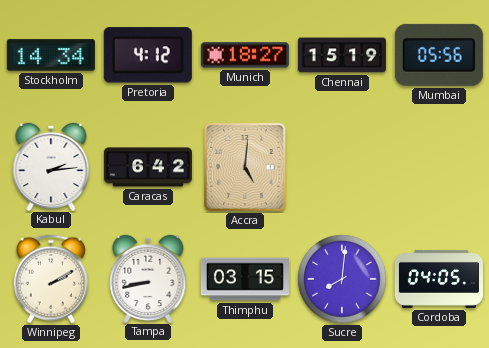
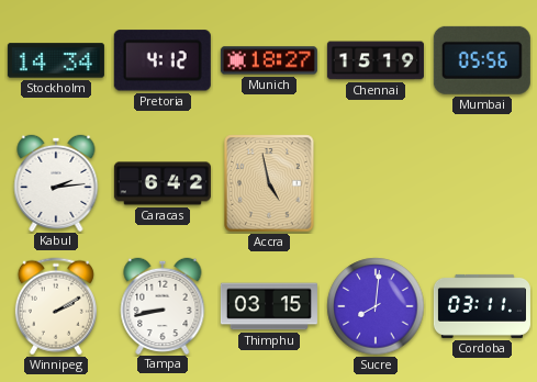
Accra: 5:01 -> 4:58 (269, 183)
Cordoba: 04:05 -> 03:11 (482, 306)
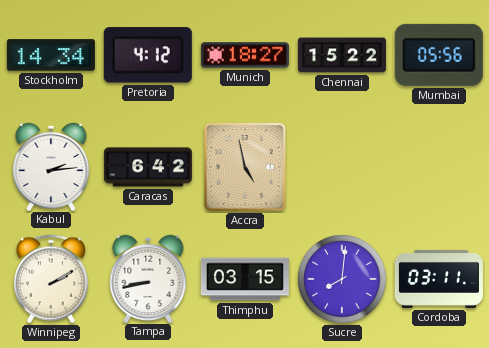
Chennai: 15:19 -> 15:22 (342, 55)
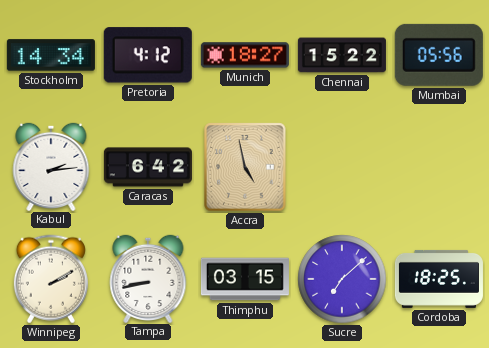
Sucre: 8:01 -> 7:08 (342, 279)
Cordoba: 03:11 -> 18:25 (439, 279)
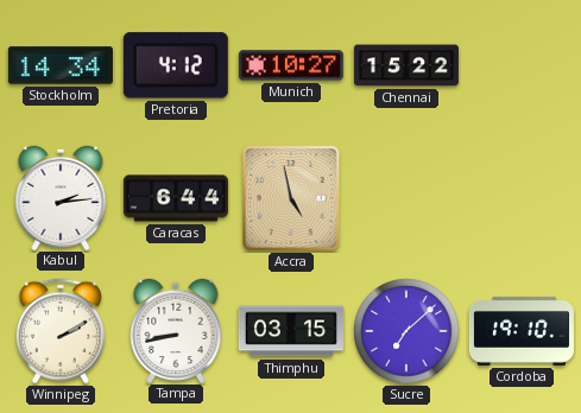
Munich: 18:27 -> 10:27 (291, 65)
Mumbai: 05:56 -> none (439, 55)
Caracas: 6:42 -> 6:44 (176, 198)
Cordoba: 18:25 -> 19:10 (522, 331)
